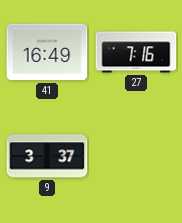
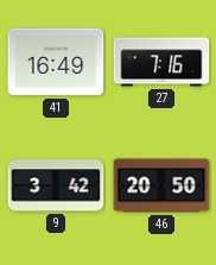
9: 3:37 -> 3:42 (56, 185)
46: none -> 20:50 (161, 185)
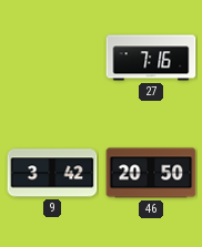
41: 16:49 -> none (56, 62)
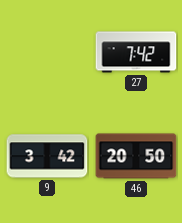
27: 7:16 -> 7:42 (136, 52)
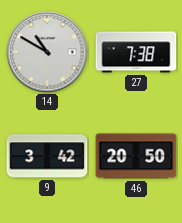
14: none -> 10:50 (47, 52)
27: 7:42 -> 7:38 (136, 52)
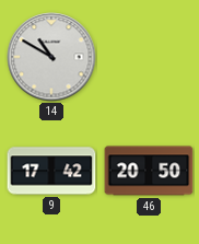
27: 7:38 -> none (136, 52)
9: 3:42 -> 17:42 (51, 171)
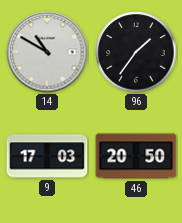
96: none -> 1:36 (136, 52)
9: 17:42 -> 17:03 (47, 156)
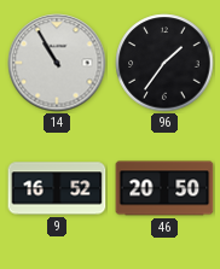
14: 10:50 -> 10:55 (57, 63)
9: 17:03 -> 16:52 (57, 188)
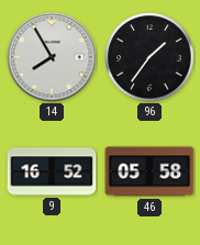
14: 10:55 -> 7:55 (52, 57)
46: 20:50 -> 05:58 (149, 171)
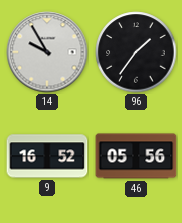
14: 7:55 -> 9:55 (47, 52)
46: 05:58 -> 05:56 (136, 156)
